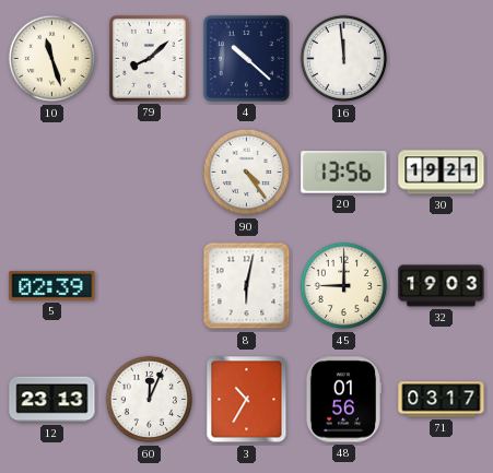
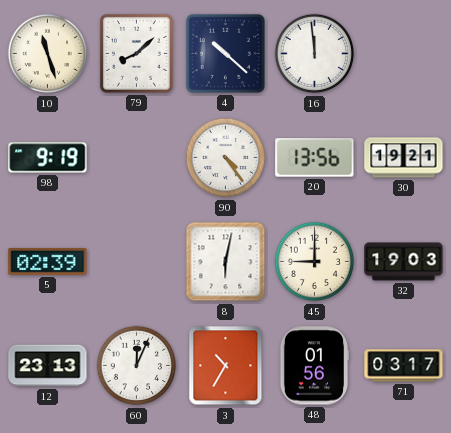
98: none -> 9:19 (48, 158)
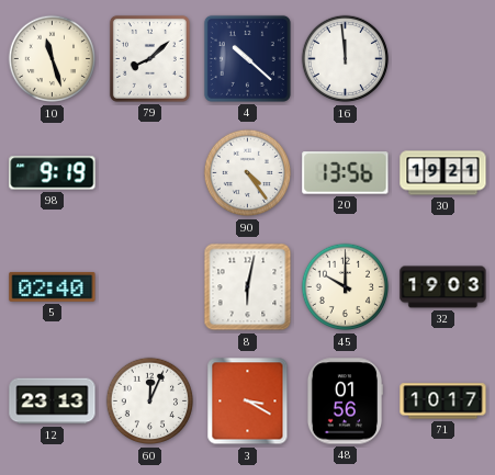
5: 02:39 -> 02:40 (53, 286)
45: 9:00 -> 10:00 (346, 287)
3: 10:35 -> 3:20 (248, 402)
71: 03:17 -> 10:17 (443, 402)
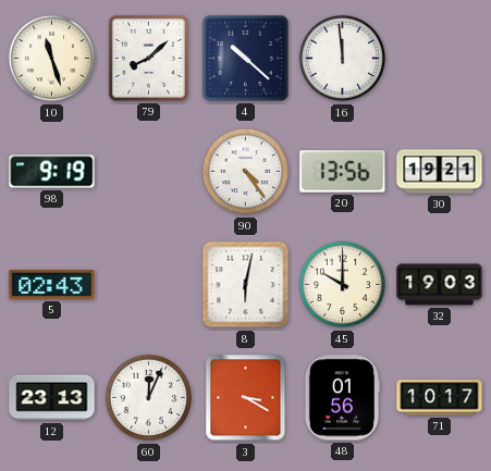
5: 02:40 -> 02:43 (52, 284)
